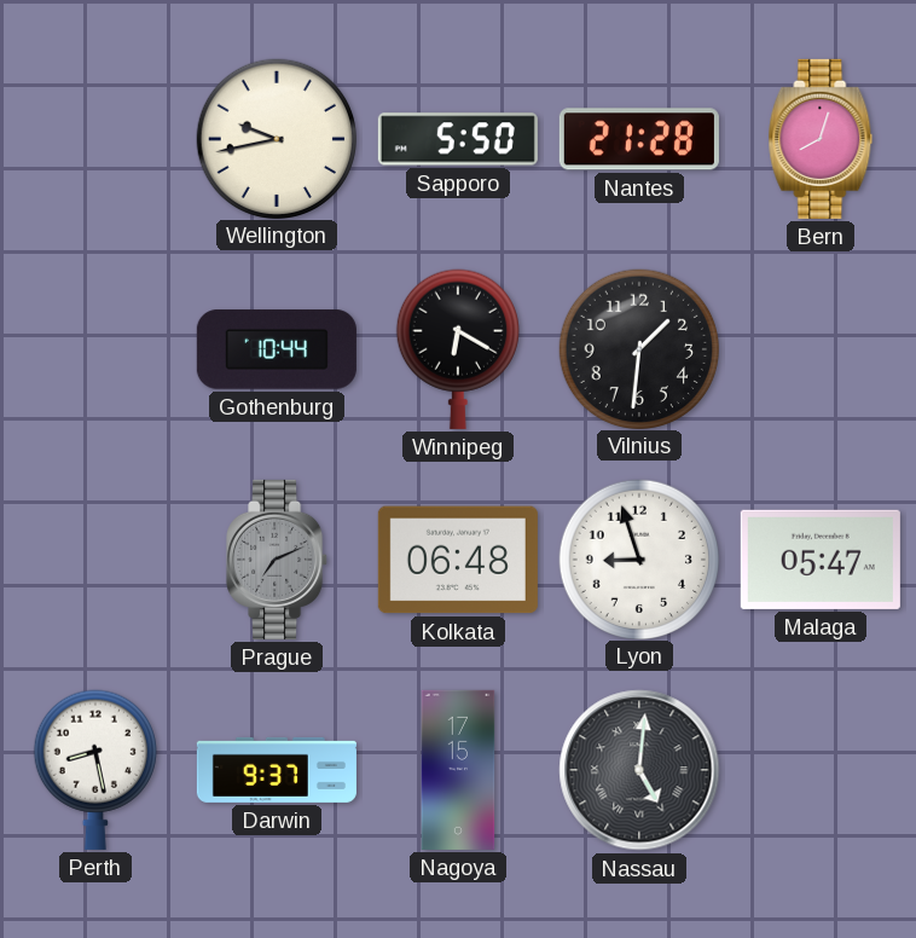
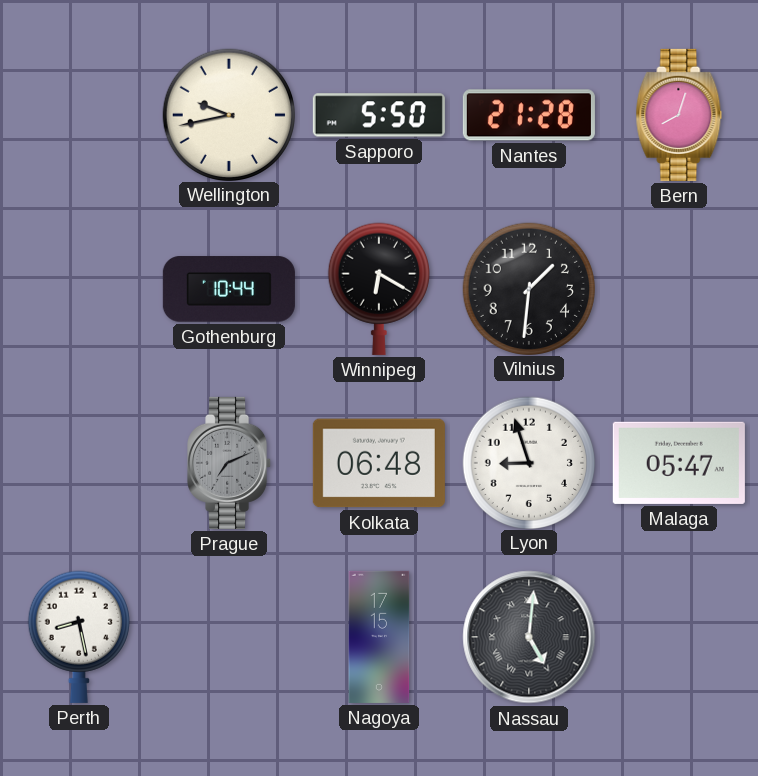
Darwin: 9:37 -> none (277, 770)
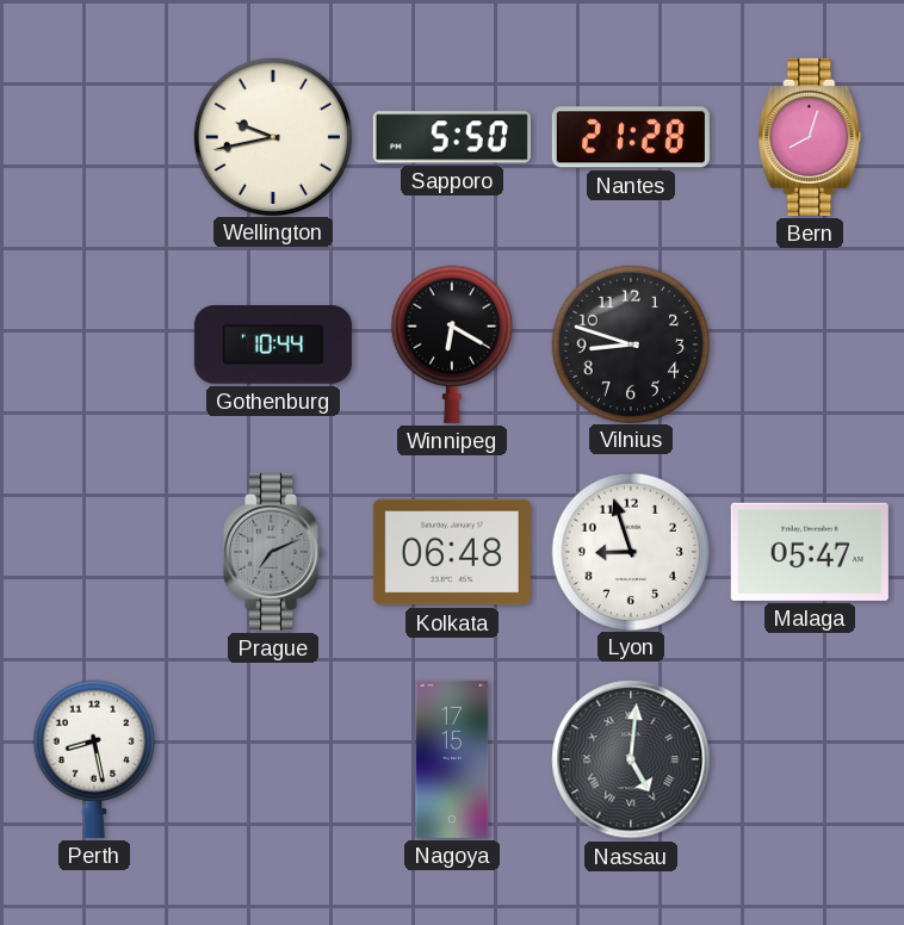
Vilnius: 1:31 -> 8:48 (630, 343)
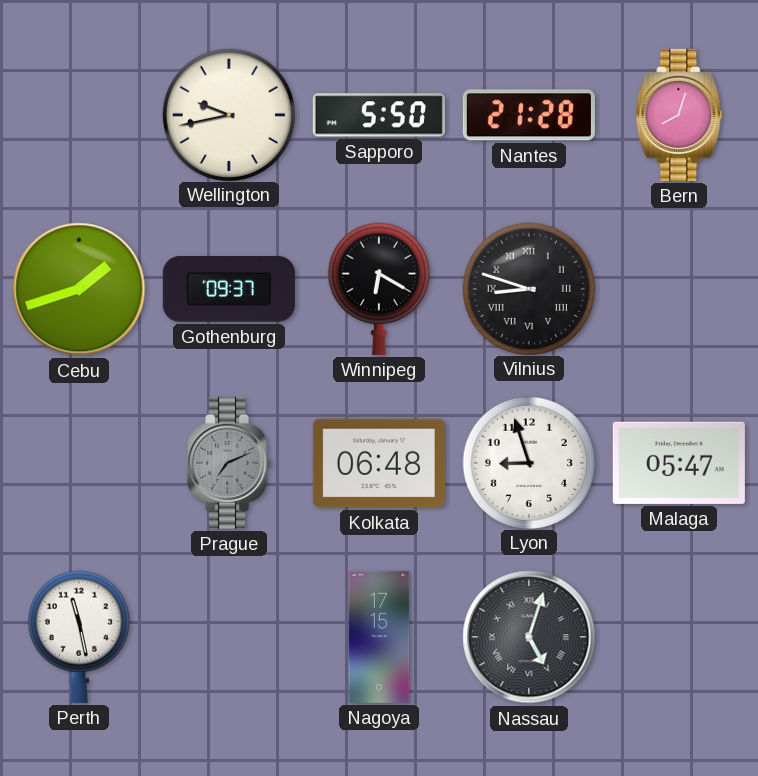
Cebu: none -> 1:42 (79, 289)
Gothenburg: 10:44 -> 09:37 (229, 289)
Vilnius numerals: Arabic -> Roman (528, 288)
Perth: 8:28 -> 11:28 (79, 637)
Nassau: 5:01 -> 5:03 (529, 637)
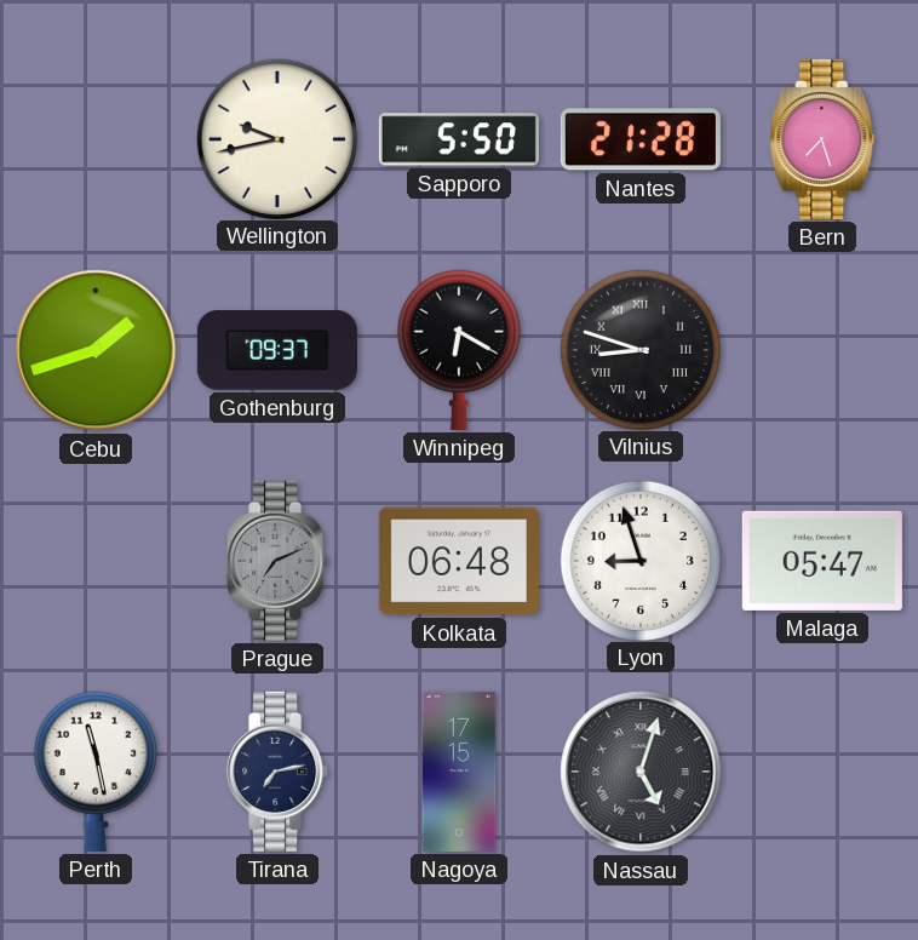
Bern: 8:03 -> 7:27 (822, 139)
Tirana: none -> 7:13 (279, 772)
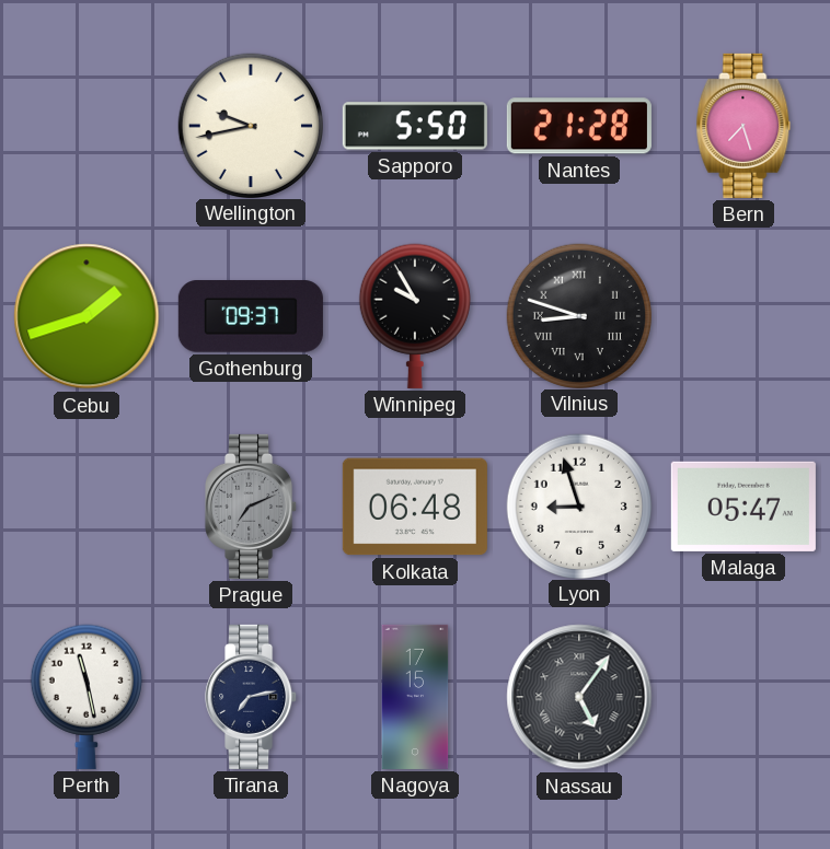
Winnipeg: 6:20 -> 9:55 (415, 316)
Nassau: 5:03 -> 5:06 (579, 697)
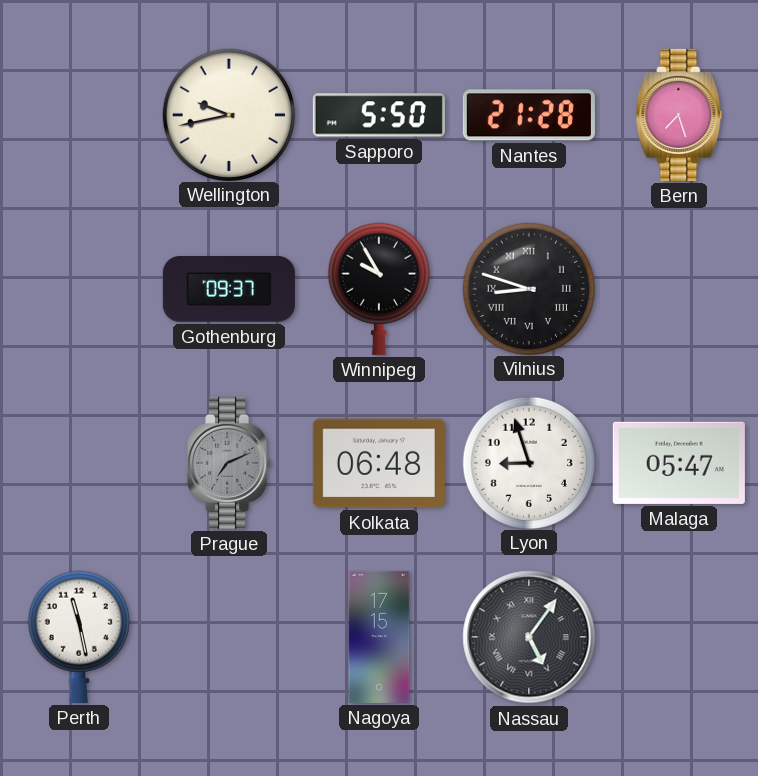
Cebu: 1:42 -> none (87, 316)
Tirana: 7:13 -> none (252, 697)
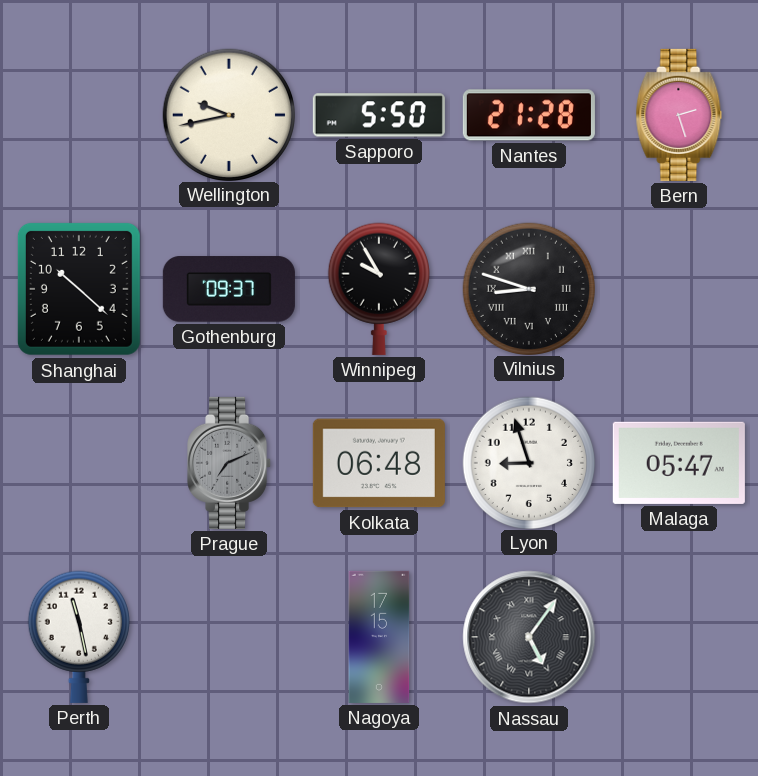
Bern: 7:27 -> 2:27 (679, 115)
Shanghai: none -> 10:22 (79, 289)
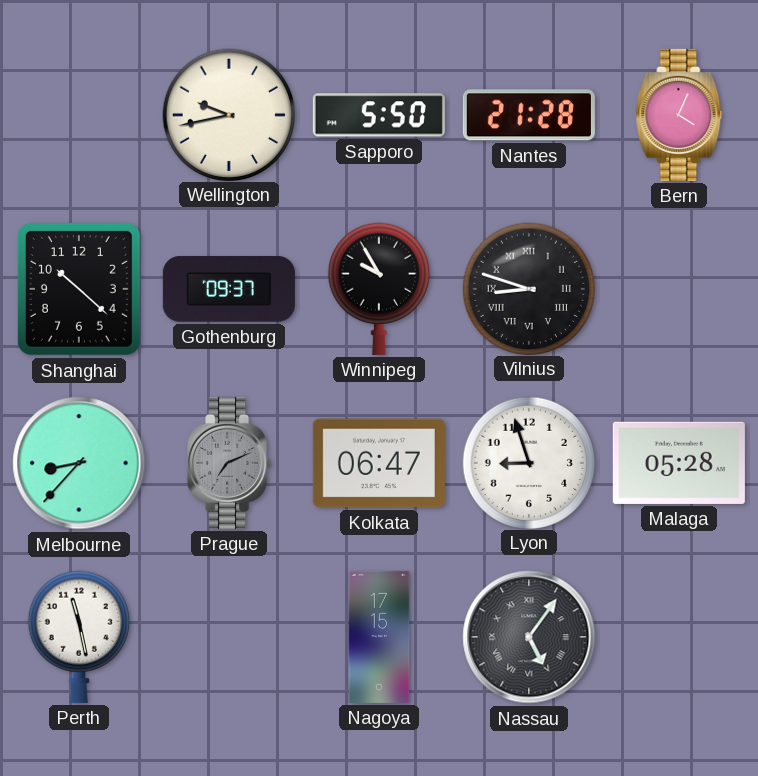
Bern: 2:27 -> 4:04 (679, 115)
Melbourne: none -> 8:37 (79, 463)
Kolkata: 06:48 -> 06:47 (379, 463)
Malaga: 05:47 -> 05:28 (679, 463)
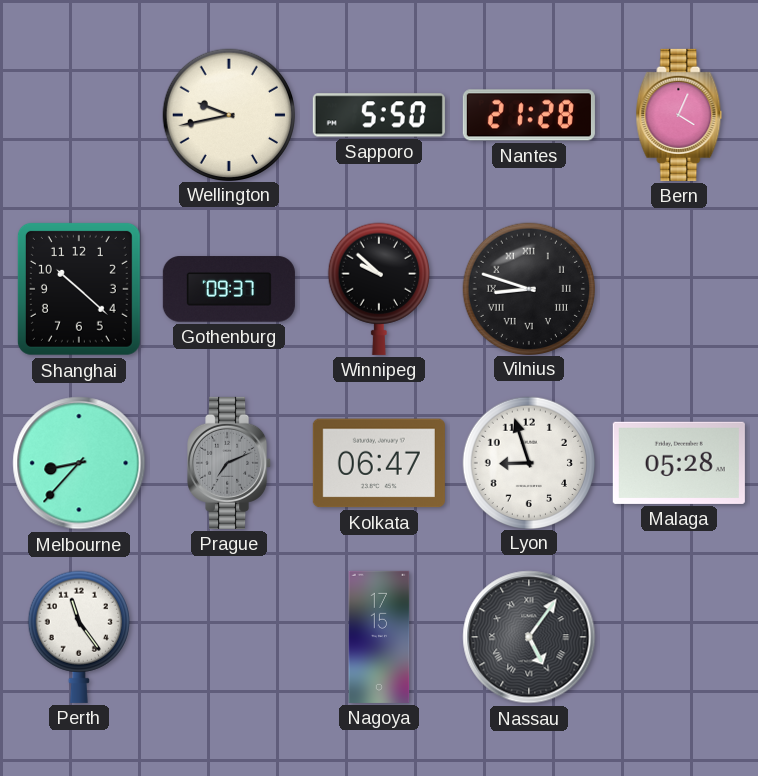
Winnipeg: 9:55 -> 9:52 (379, 289)
Perth: 11:28 -> 11:24 (79, 637)
